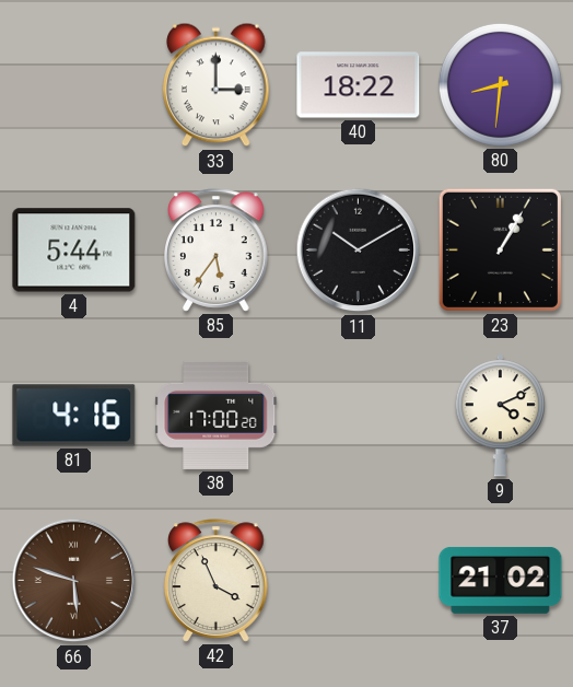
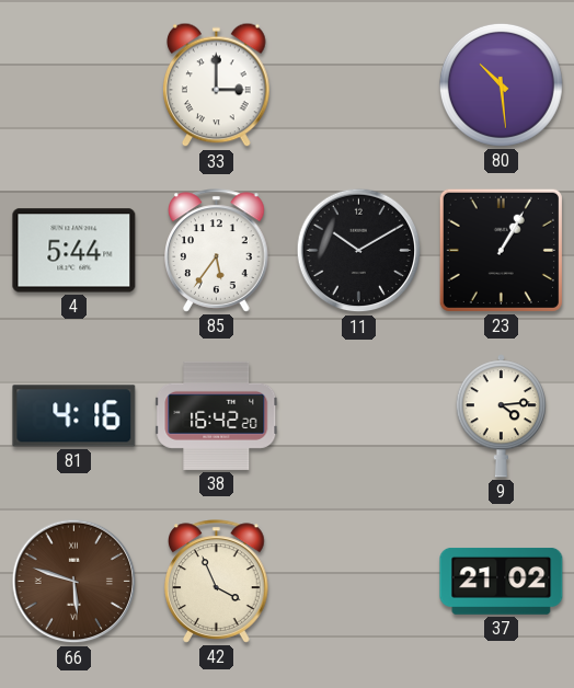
40: 18:22 -> none (359, 85)
80: 8:31 -> 10:29 (501, 84)
38: 17:00 -> 16:42 (217, 415)
9: 4:11 -> 4:14 (501, 416)
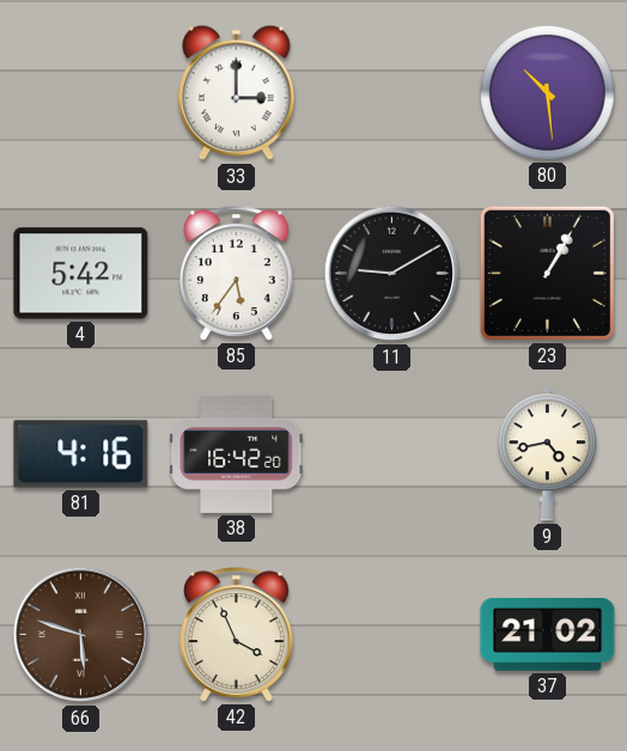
4: 5:44 -> 5:42 (81, 274)
11: 10:10 -> 9:10 (392, 274)
9: 4:14 -> 4:43 (547, 454)
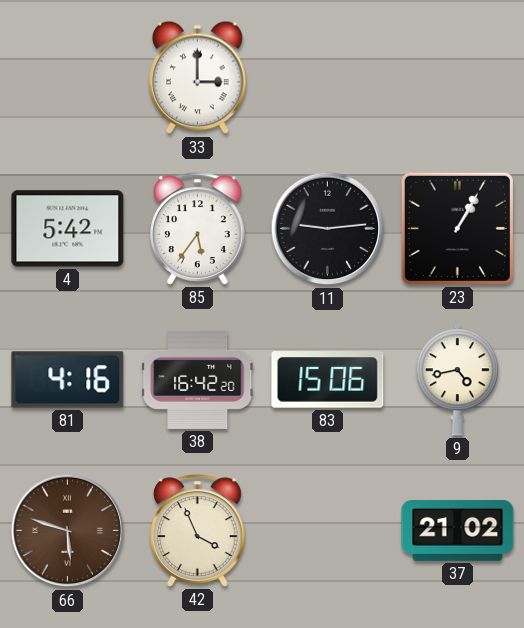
80: 10:29 -> none (547, 92)
11: 9:10 -> 9:14 (328, 229)
83: none -> 15:06 (328, 380)
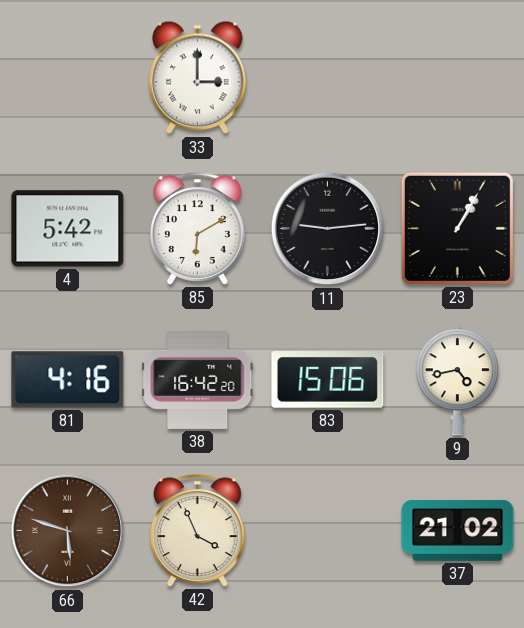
85: 5:36 -> 6:10 (198, 229)
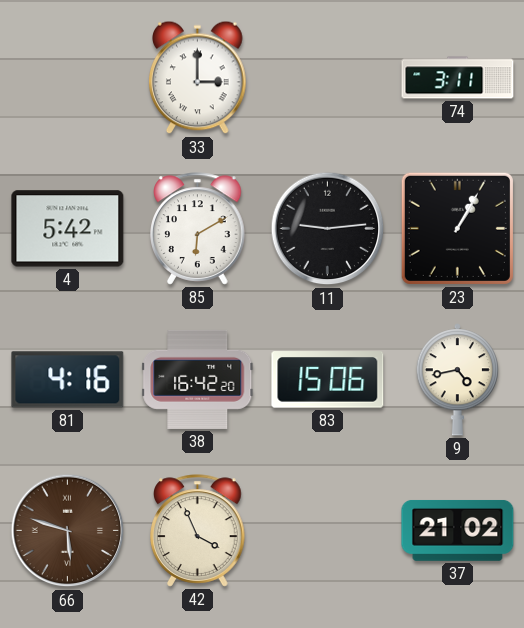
74: none -> 3:11 (458, 78)
